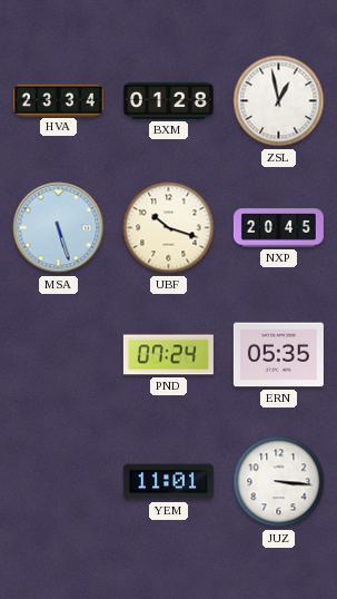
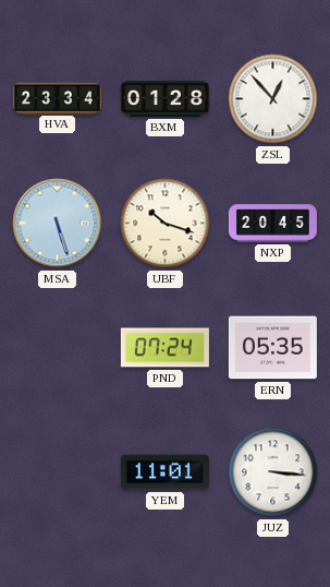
ZSL: 12:58 -> 12:53 (273, 99)
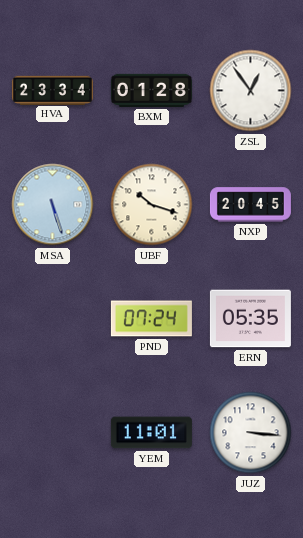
ZSL: 12:53 -> 12:54 (251, 91)
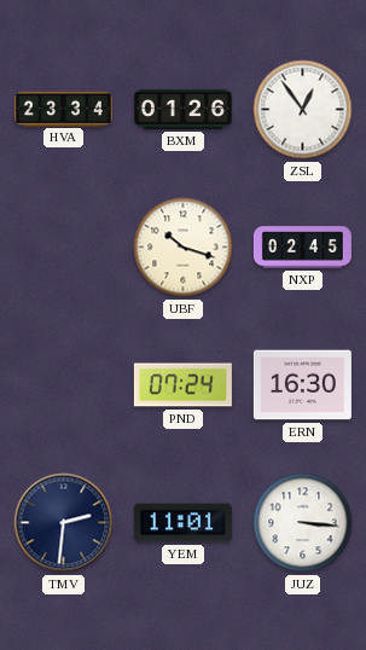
BXM: 01:28 -> 01:26 (182, 109)
MSA: 5:27 -> none (53, 205)
NXP: 20:45 -> 02:45 (302, 248)
ERN: 05:35 -> 16:30 (302, 385)
TMV: none -> 2:31 (64, 523)
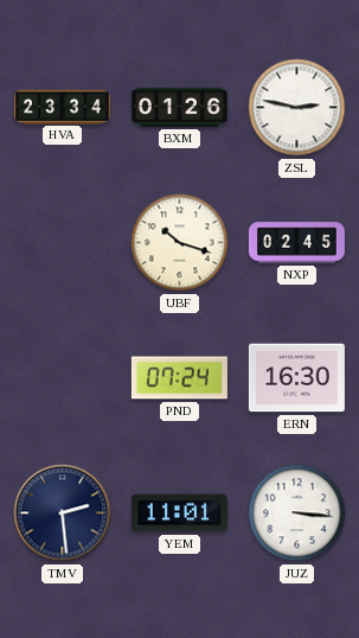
ZSL: 12:54 -> 2:47 (297, 108)
TMV: 2:31 -> 2:29 (63, 513)
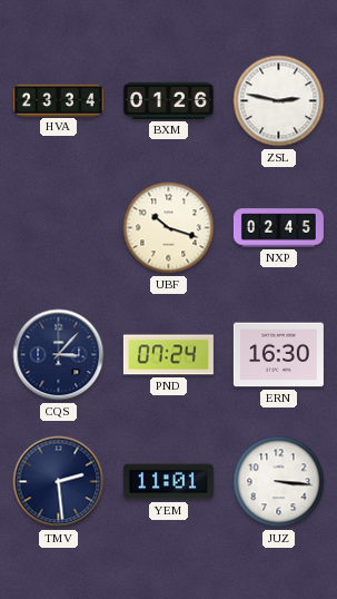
CQS: none -> 3:07 (59, 355)
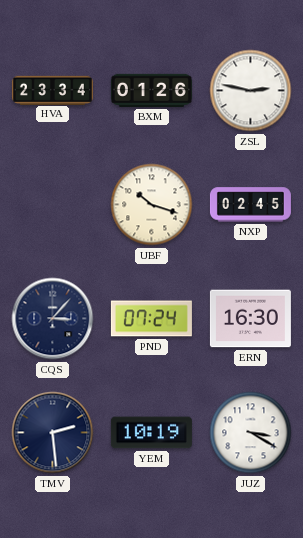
YEM: 11:01 -> 10:19 (151, 433)
JUZ: 3:16 -> 3:20 (251, 433)
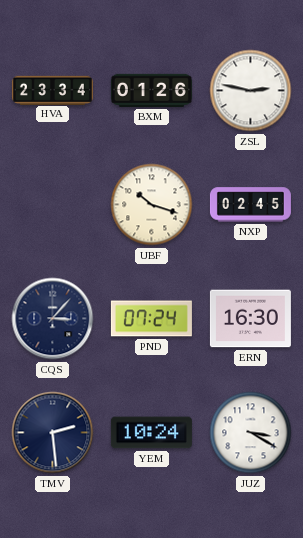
YEM: 10:19 -> 10:24 (151, 433)
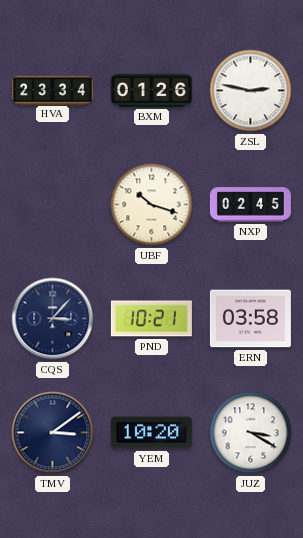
PND: 07:24 -> 10:21 (151, 319)
ERN: 16:30 -> 03:58 (250, 319)
TMV: 2:29 -> 3:09 (53, 433)
YEM: 10:24 -> 10:20 (151, 433)
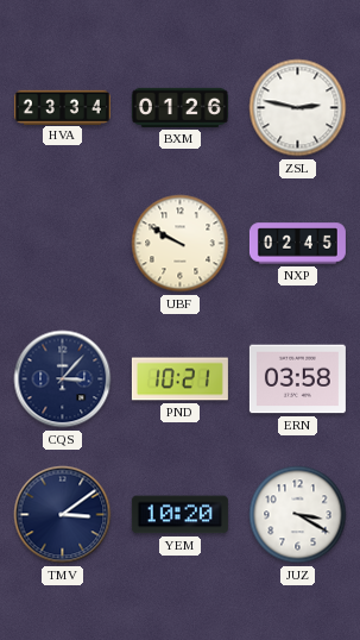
UBF: 10:18 -> 9:50 (181, 244)
